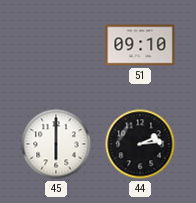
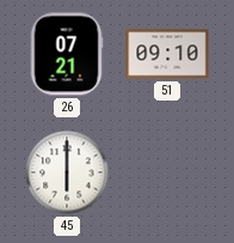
26: none -> 07:21 (67, 54)
44: 2:14 -> none (140, 144)
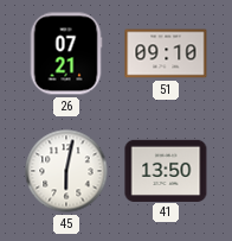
45: 6:00 -> 6:02 (66, 171)
41: none -> 13:50 (166, 170)
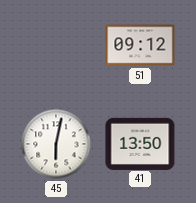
26: 07:21 -> none (66, 53)
51: 09:10 -> 09:12 (140, 45)
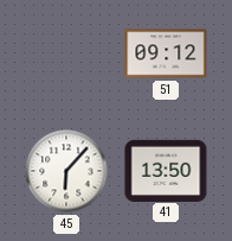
45: 6:02 -> 6:07 (66, 171)
